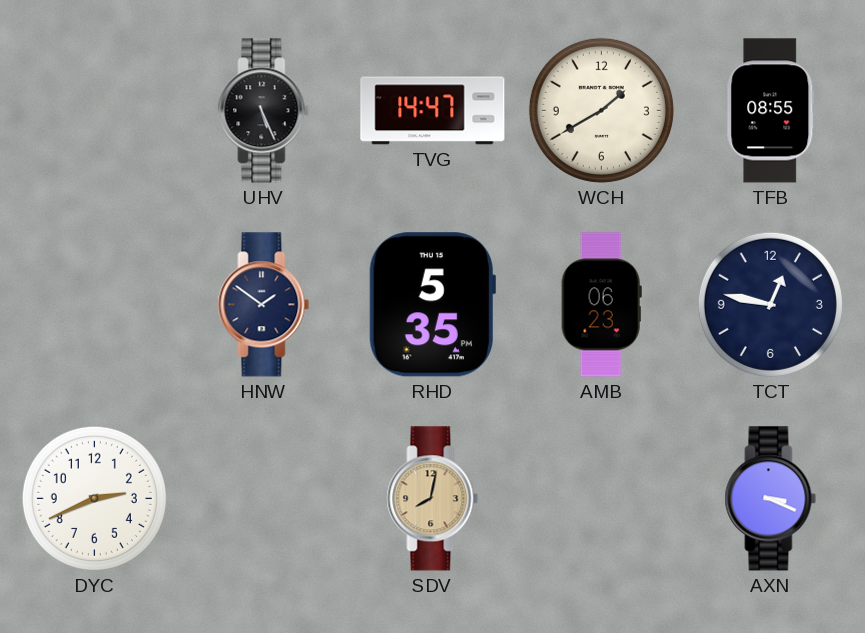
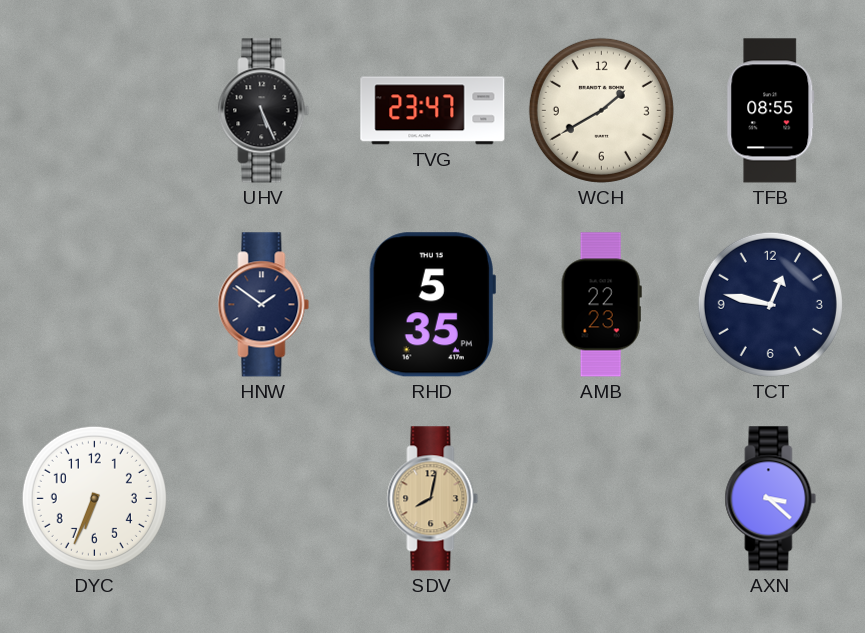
TVG: 14:47 -> 23:47 (433, 111)
AMB: 06:23 -> 22:23 (601, 305)
DYC: 2:41 -> 6:34 (94, 498)
AXN: 3:19 -> 3:22 (771, 499)
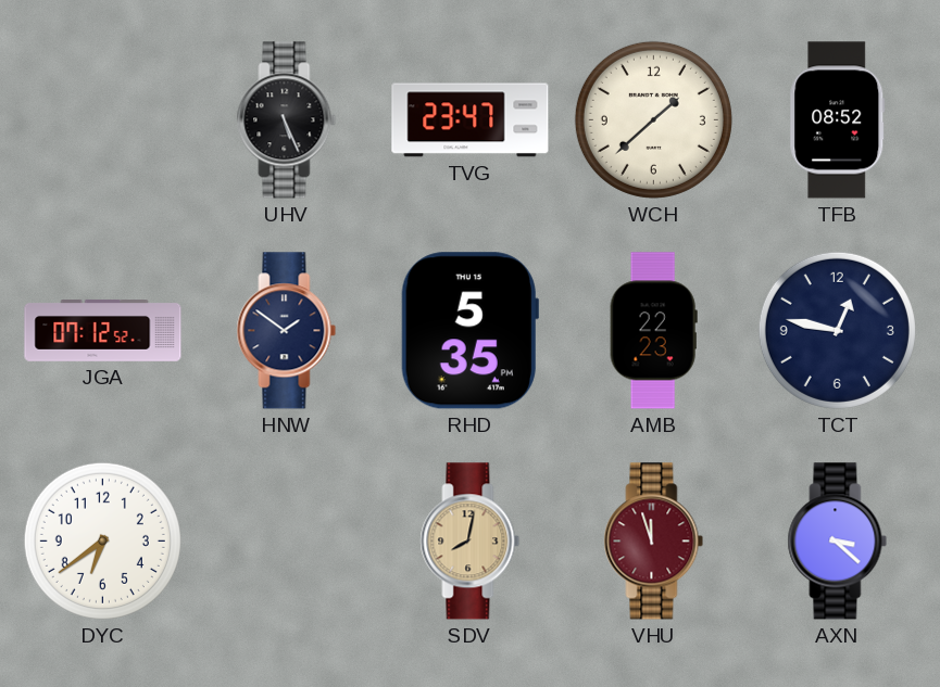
WCH: 1:40 -> 1:38 (653, 119)
TFB: 08:55 -> 08:52 (838, 120)
JGA: none -> 07:12 (103, 331)
DYC: 6:34 -> 6:39 (102, 540)
VHU: none -> 11:57 (654, 542)
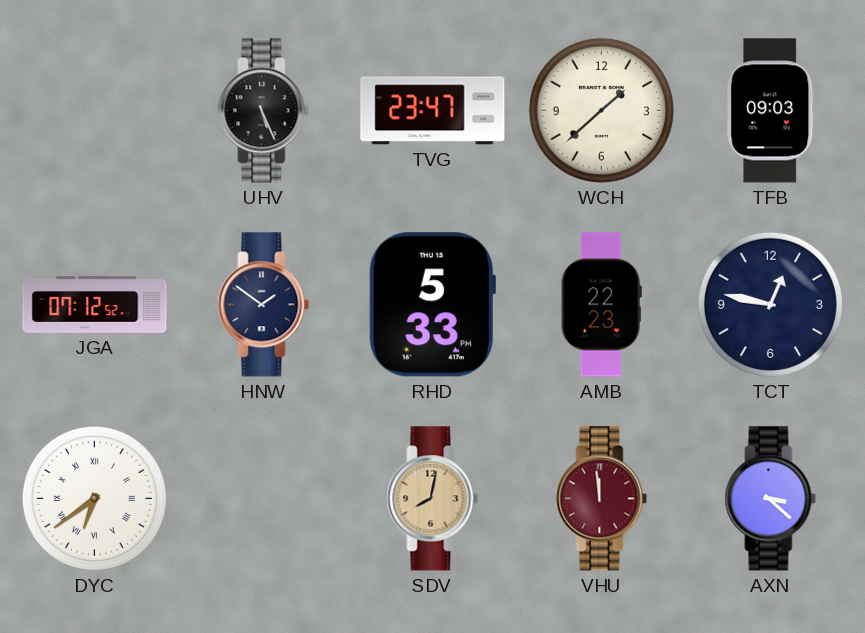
TFB: 08:52 -> 09:03 (771, 111)
RHD: 5:35 -> 5:33 (432, 305)
DYC numerals: Arabic -> Roman (94, 498)
VHU: 11:57 -> 11:59 (602, 499)
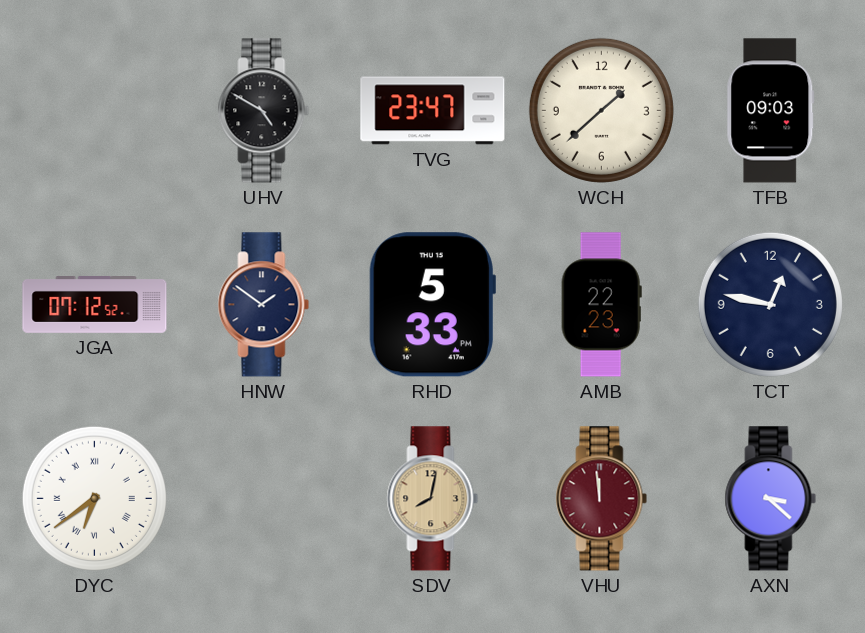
UHV: 5:26 -> 4:50 (264, 111)
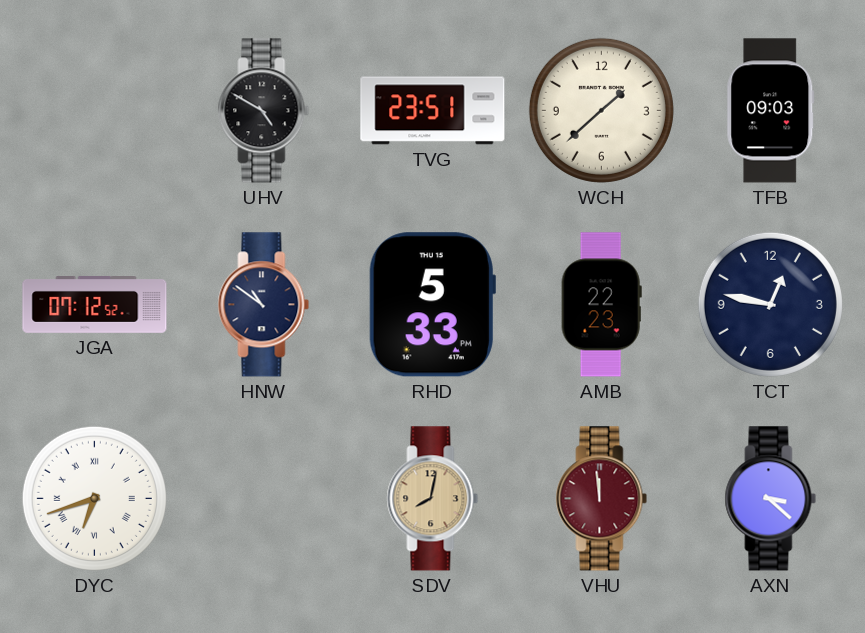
TVG: 23:47 -> 23:51 (433, 111)
HNW: 1:51 -> 10:51 (264, 305)
DYC: 6:39 -> 6:42 (94, 498)
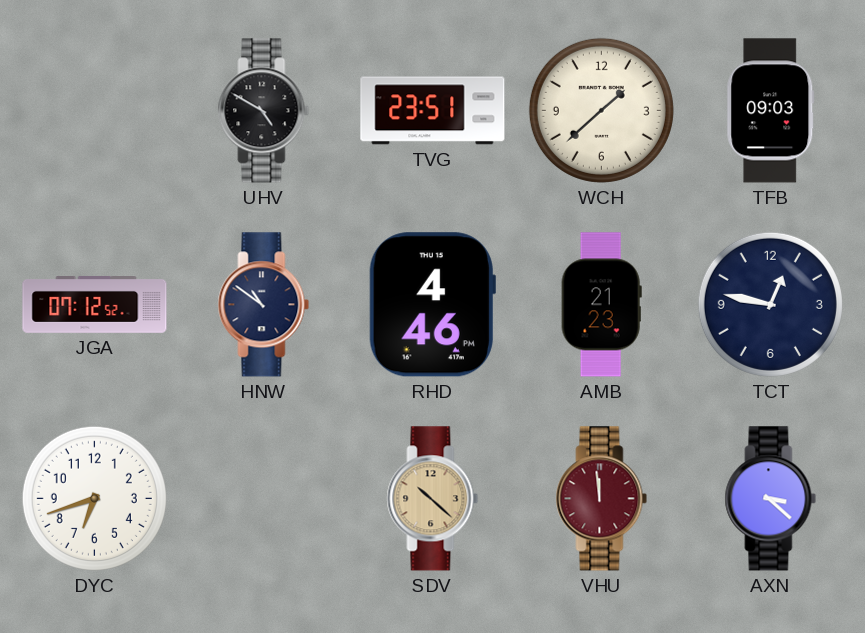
RHD: 5:33 -> 4:46 (432, 305)
AMB: 22:23 -> 21:23 (601, 305)
DYC numerals: Roman -> Arabic (94, 498)
SDV: 8:02 -> 10:22 (433, 499)
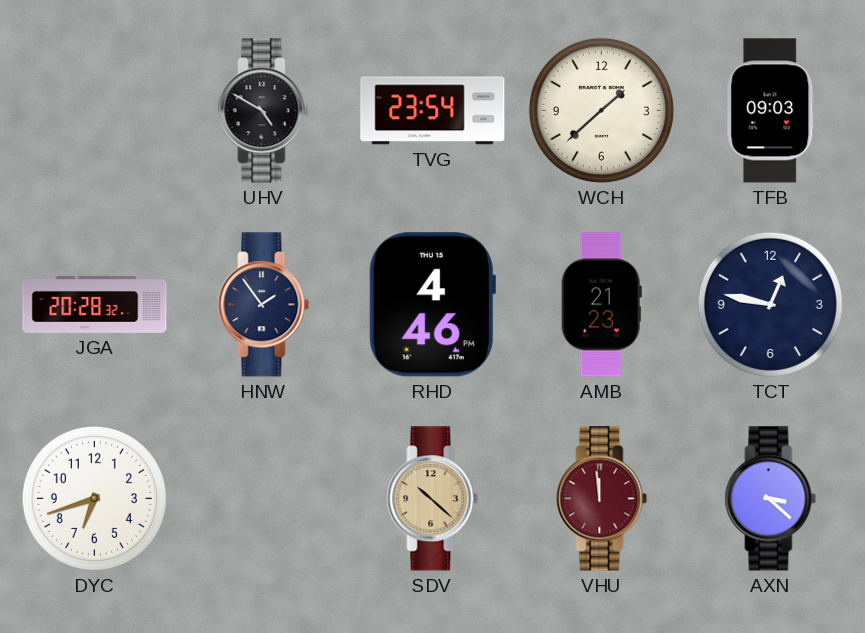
TVG: 23:51 -> 23:54 (433, 111)
JGA: 07:12 -> 20:28 (95, 305)
HNW: 10:51 -> 1:54 (264, 305)
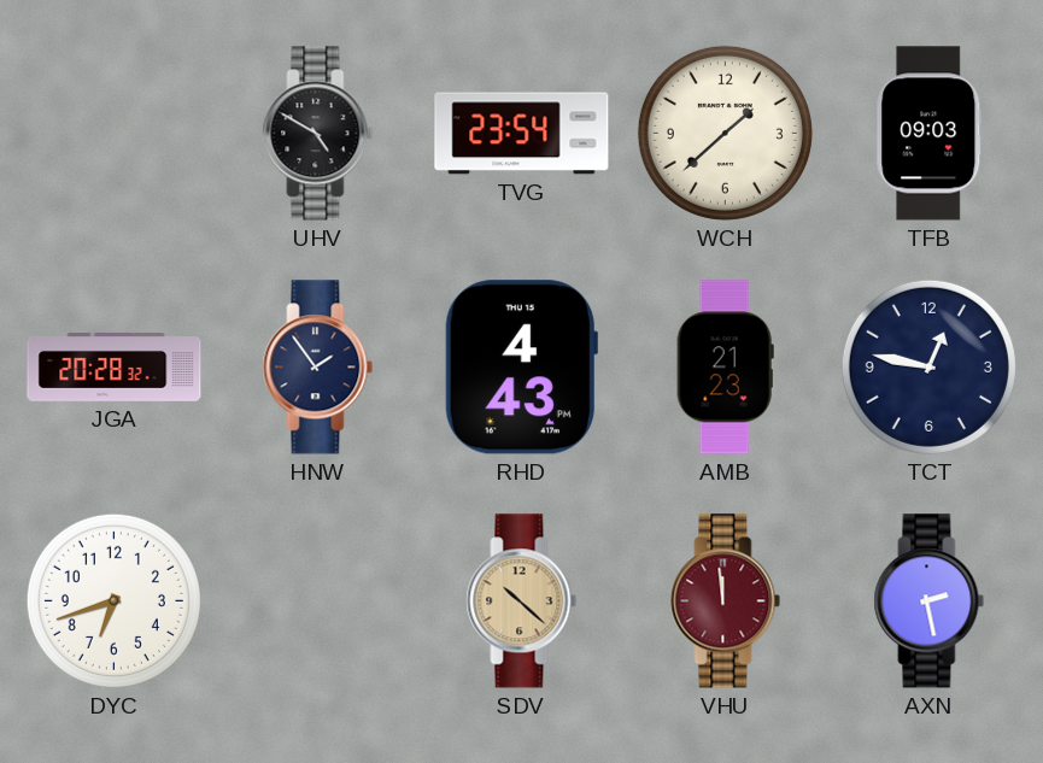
RHD: 4:46 -> 4:43 (521, 368)
AXN: 3:22 -> 2:28 (930, 601)
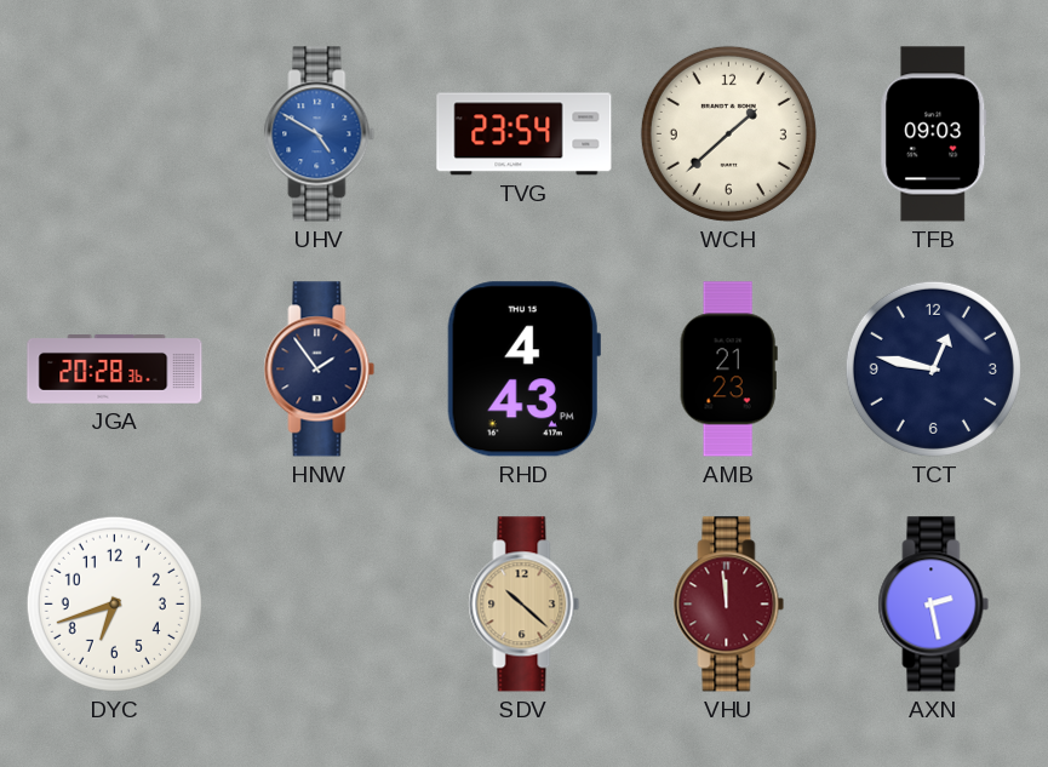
UHV dial: black -> blue (320, 134)
JGA: 20:28:32 -> 20:28:36 (115, 370)
